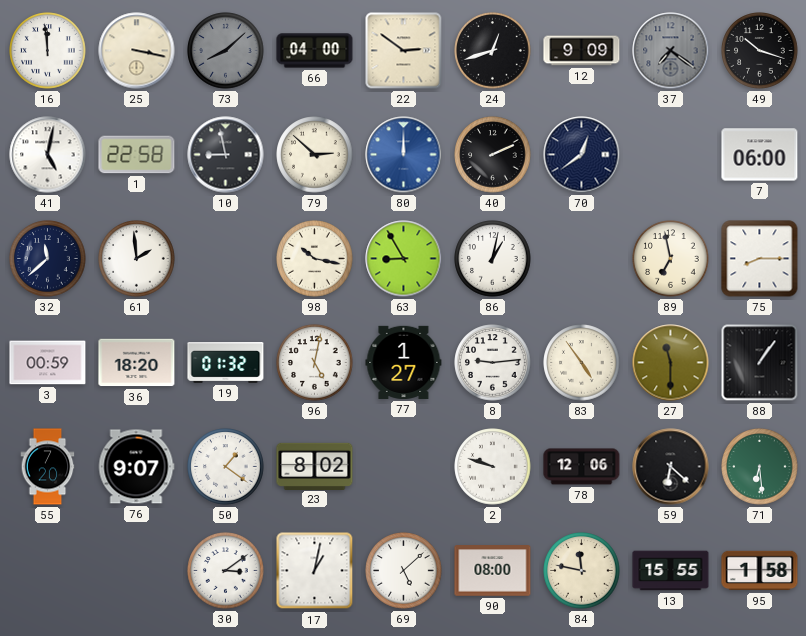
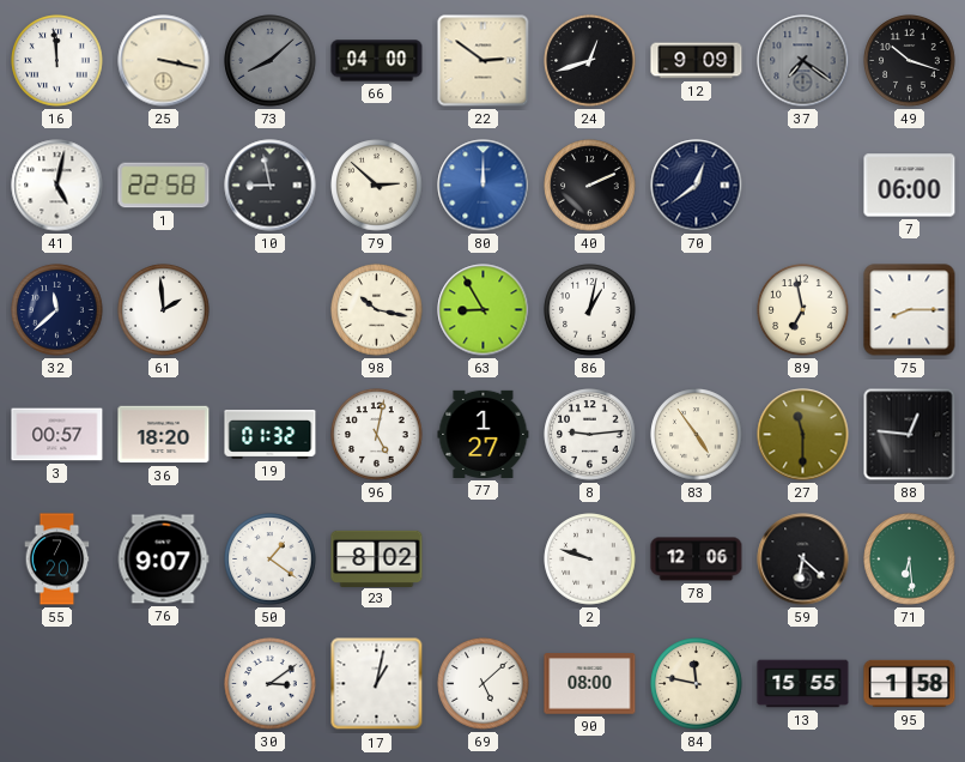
3: 00:59 -> 00:57 (57, 435)
88: 1:06 -> 12:46 (910, 435)
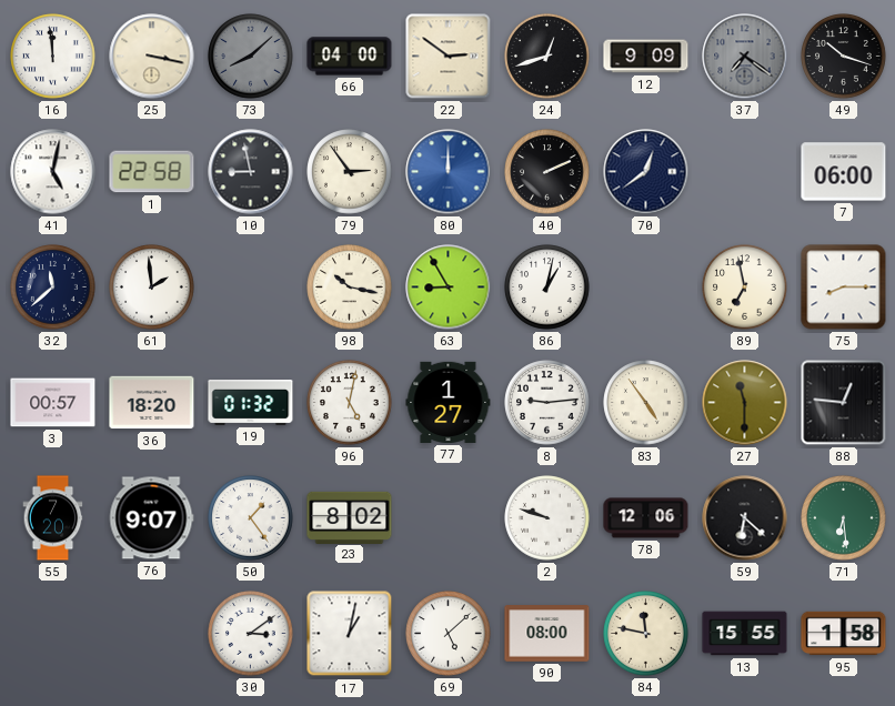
79: 2:52 -> 2:54 (350, 172)
50: 1:21 -> 1:24 (251, 518)
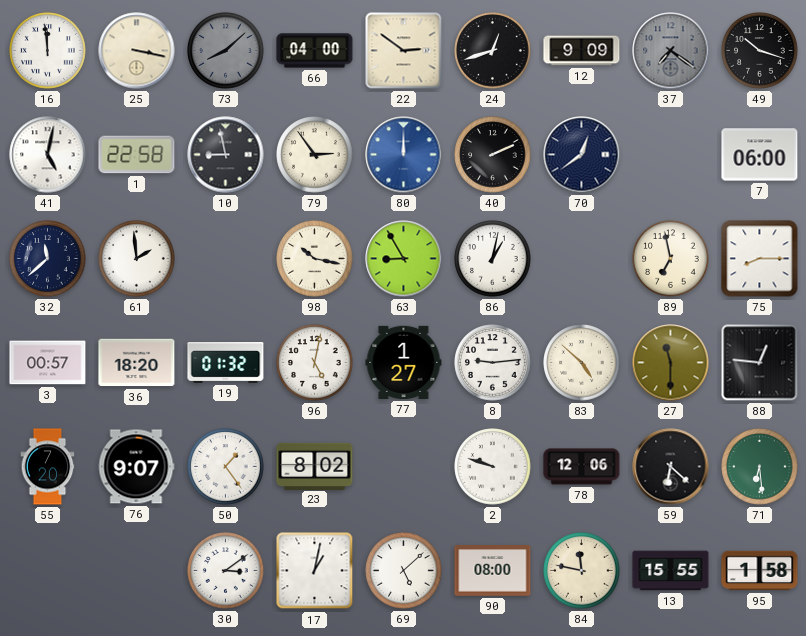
83: 4:54 -> 4:52 (582, 363)
